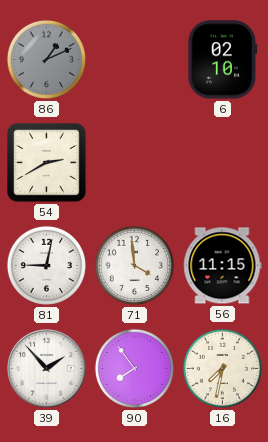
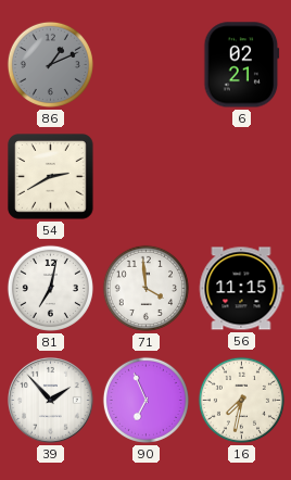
6: 02:10 -> 02:21 (242, 65)
81: 9:02 -> 7:02 (50, 288)
90: 7:54 -> 6:56 (145, 400)
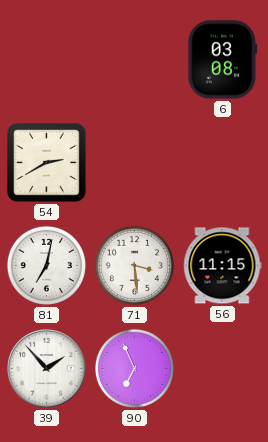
86: 1:11 -> none (50, 64)
6: 02:21 -> 03:08 (223, 60)
71: 3:59 -> 3:29 (134, 265)
16: 7:32 -> none (241, 400)
